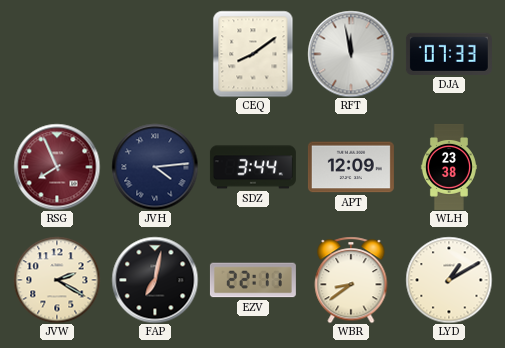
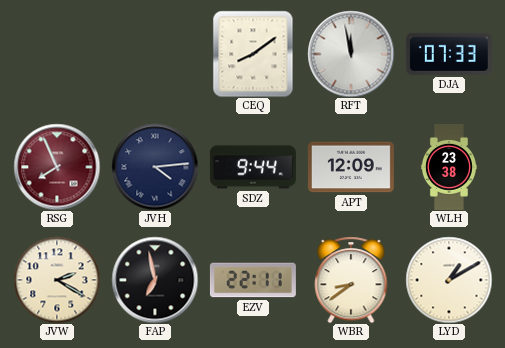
SDZ: 3:44 -> 9:44 (253, 167)
FAP: 7:02 -> 6:58 (155, 280)
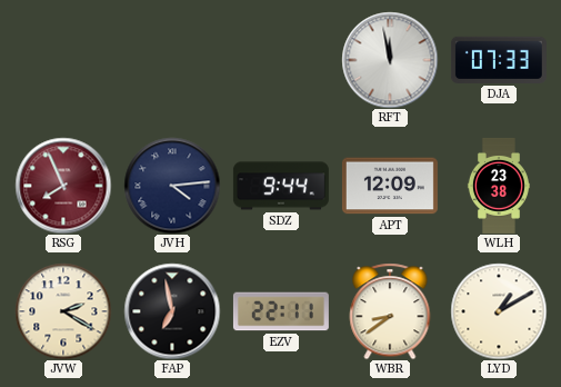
CEQ: 8:09 -> none (253, 54)
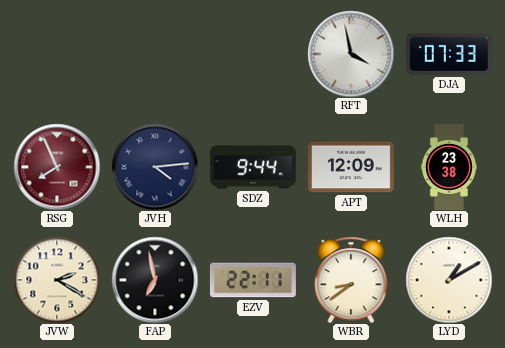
RFT: 11:58 -> 3:58 (351, 54)
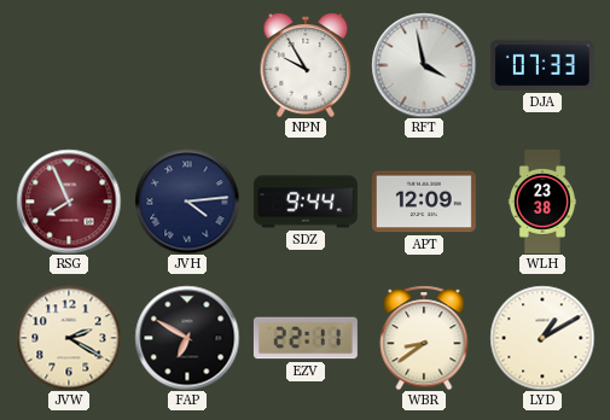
NPN: none -> 9:55 (306, 65)
FAP: 6:58 -> 6:50 (187, 338)
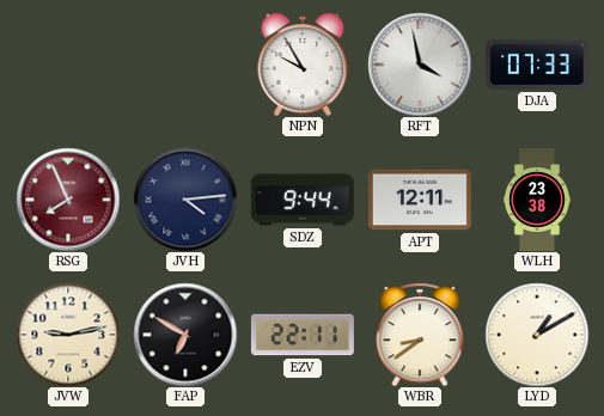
APT: 12:09 -> 12:11 (420, 200)
JVW: 2:20 -> 9:13 (68, 335)
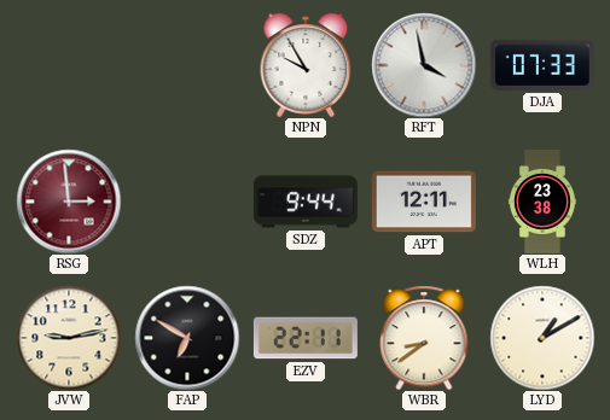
RSG: 7:56 -> 2:59 (69, 202)
JVH: 4:14 -> none (185, 200)
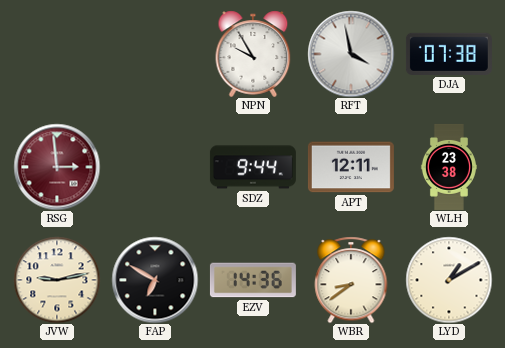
DJA: 07:33 -> 07:38 (449, 54)
EZV: 22:11 -> 14:36 (253, 280)
